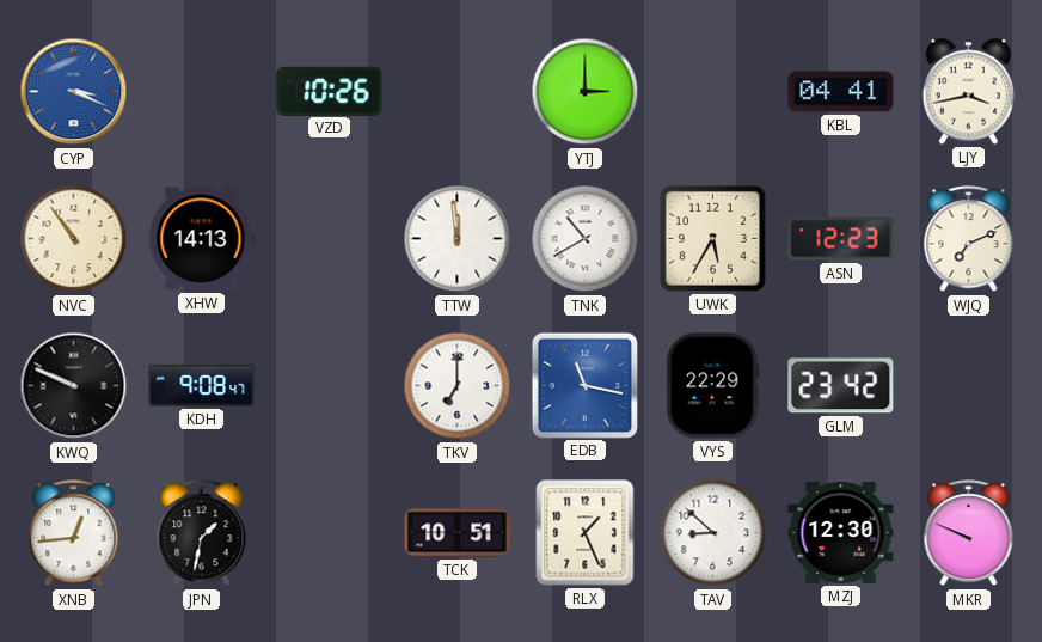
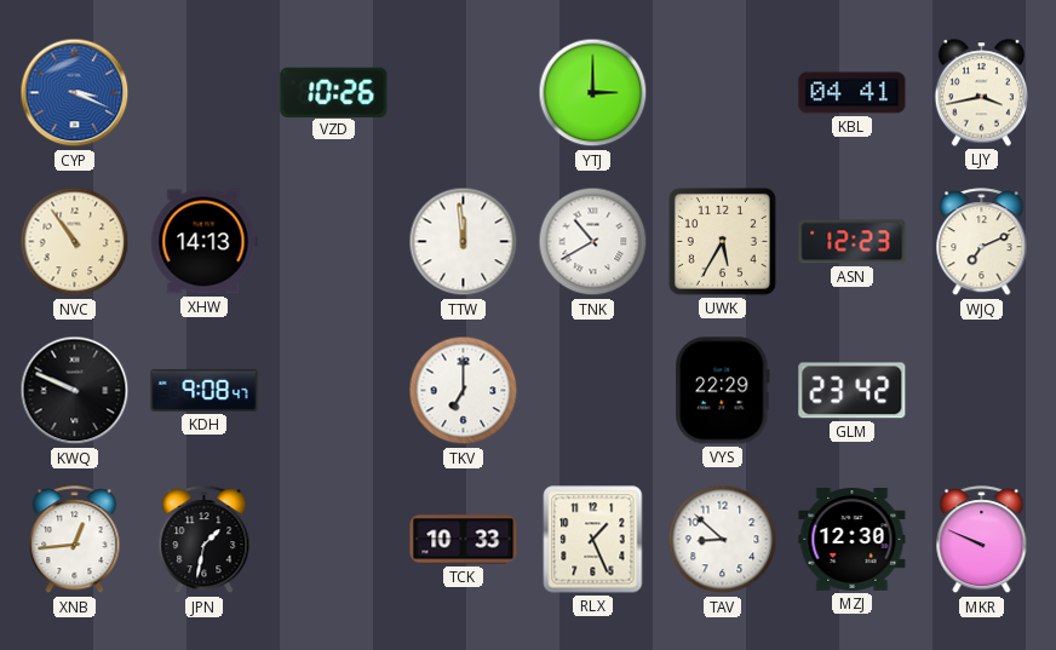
EDB: 11:17 -> none (584, 385)
TCK: 10:51 -> 10:33 (464, 540)
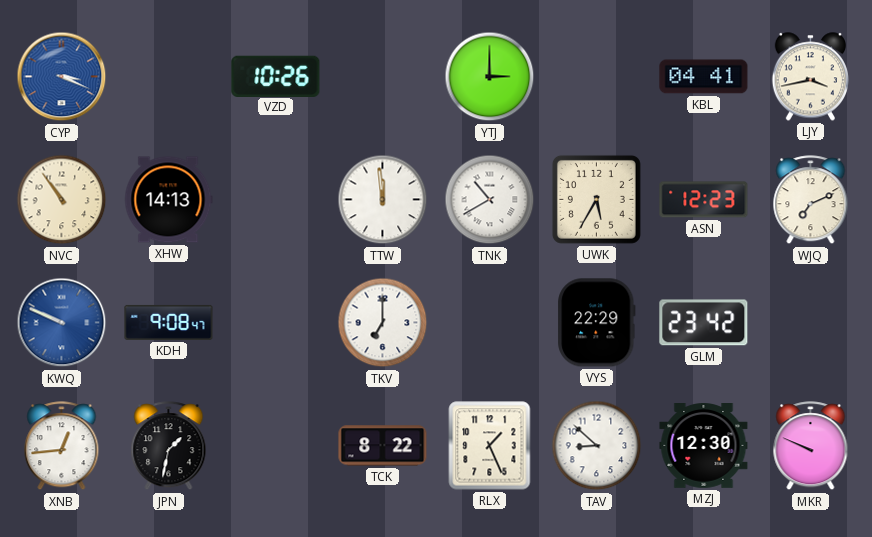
KWQ dial: black -> blue (62, 323)
TCK: 10:33 -> 8:22 (383, 446)
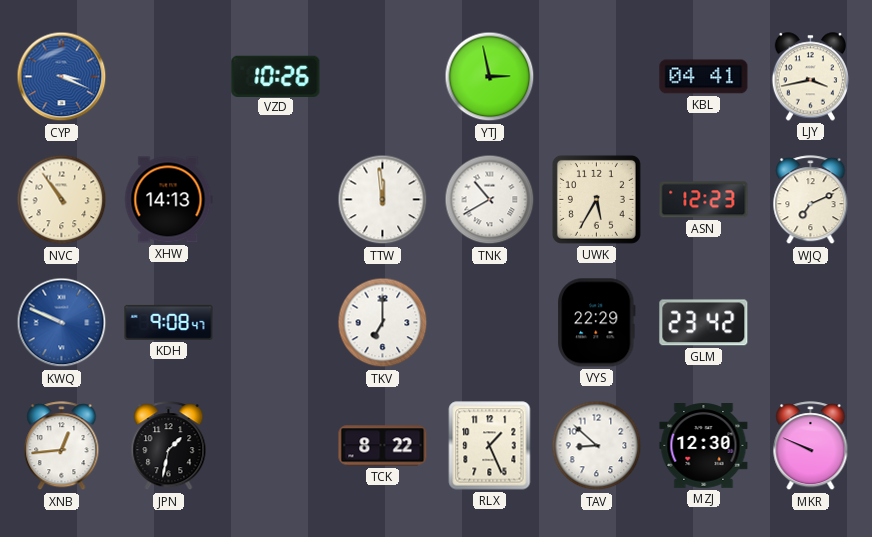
YTJ: 3:00 -> 2:58 (490, 77)
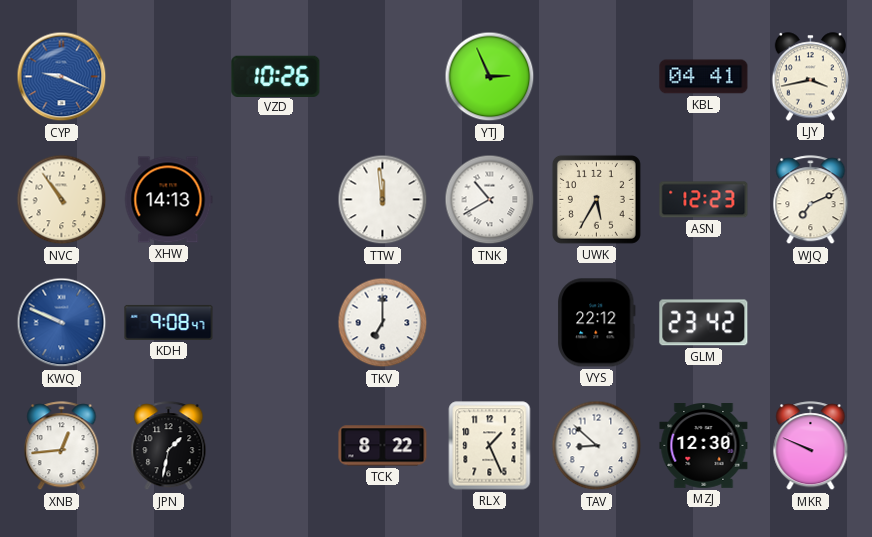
CYP: 3:19 -> 9:19 (62, 77)
YTJ: 2:58 -> 2:56 (490, 77)
VYS: 22:29 -> 22:12 (597, 323)
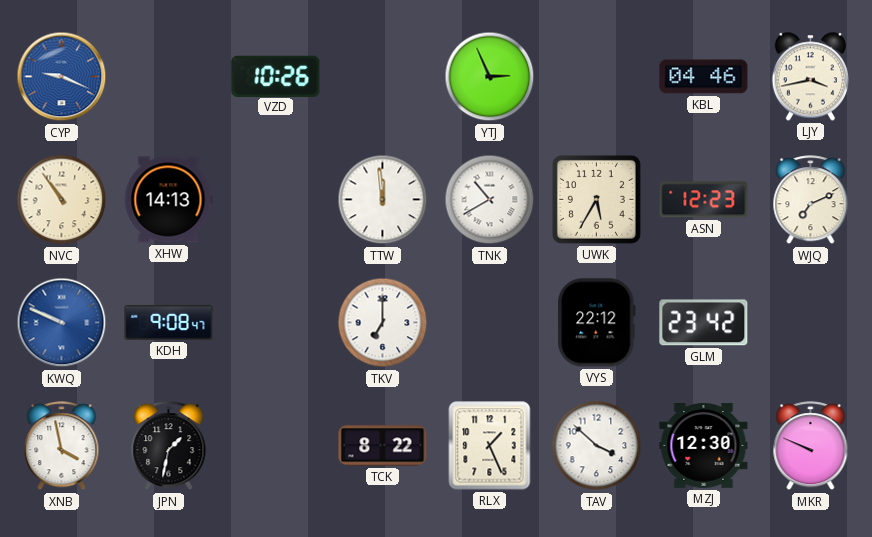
KBL: 04:41 -> 04:46 (704, 77)
XNB: 12:44 -> 3:58 (62, 446)
TAV: 8:52 -> 3:52 (597, 446)
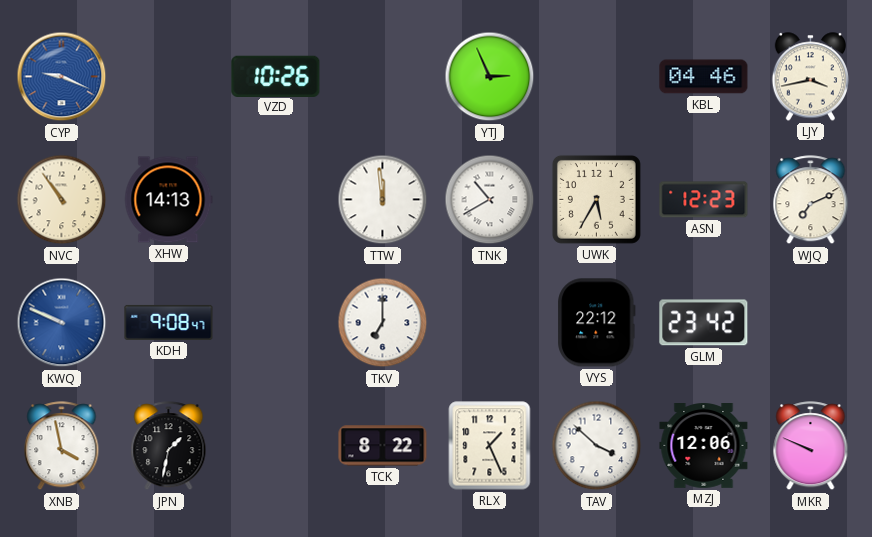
MZJ: 12:30 -> 12:06 (704, 446)
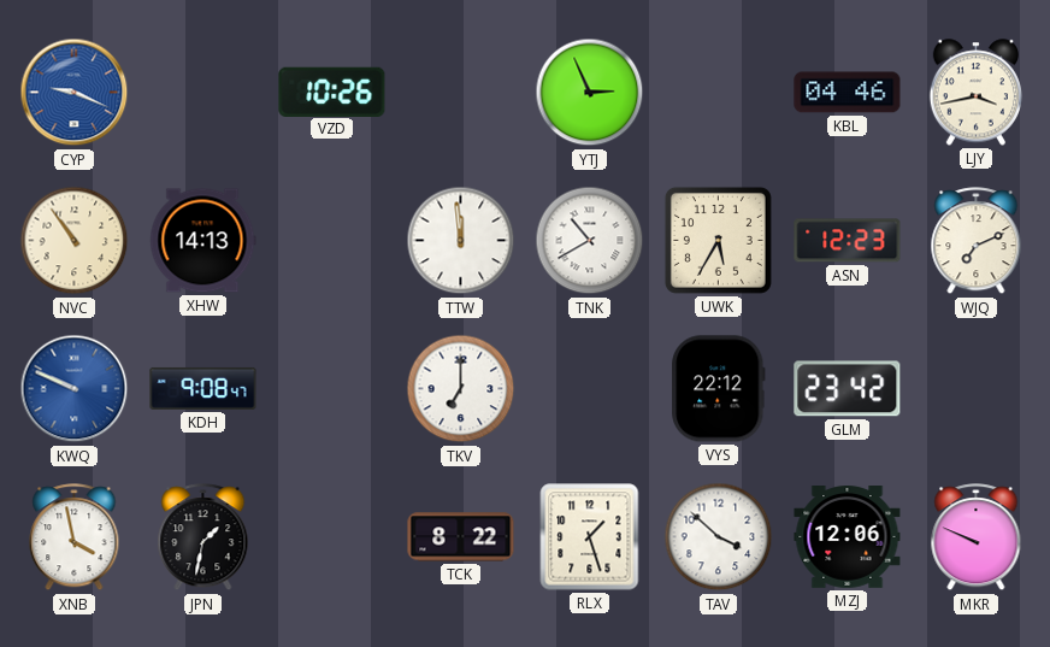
RLX: 1:26 -> 1:27 (590, 537)
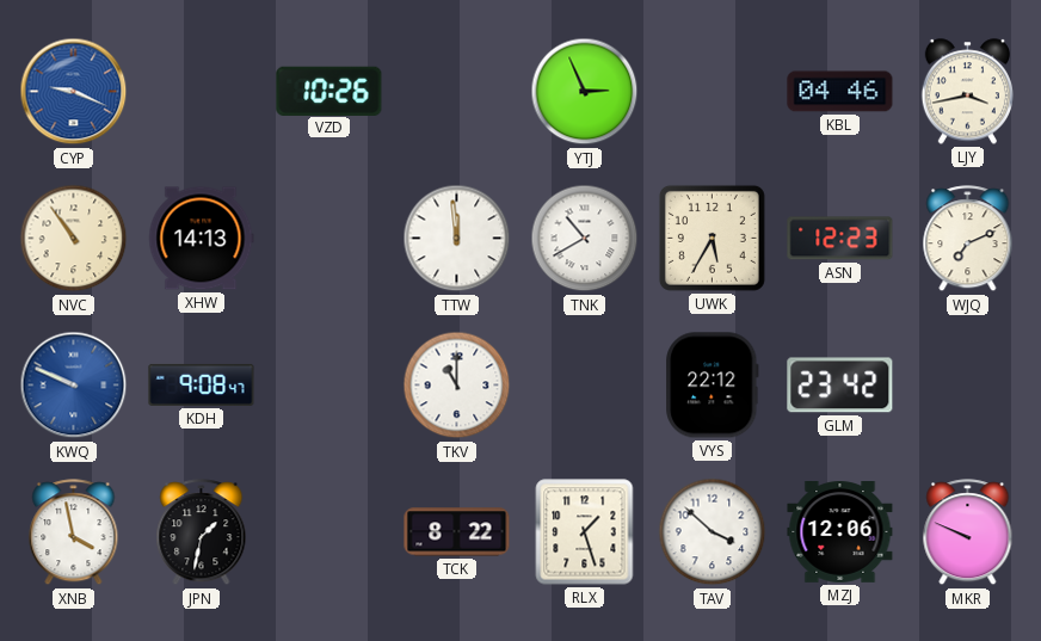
TKV: 7:00 -> 11:00 (457, 386)
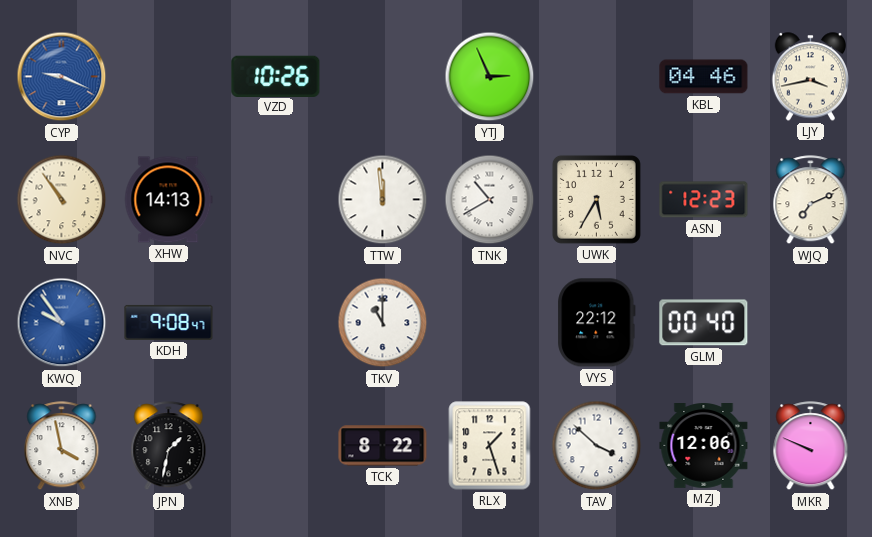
KWQ: 9:49 -> 9:54 (62, 323)
GLM: 23:42 -> 00:40 (704, 323)
